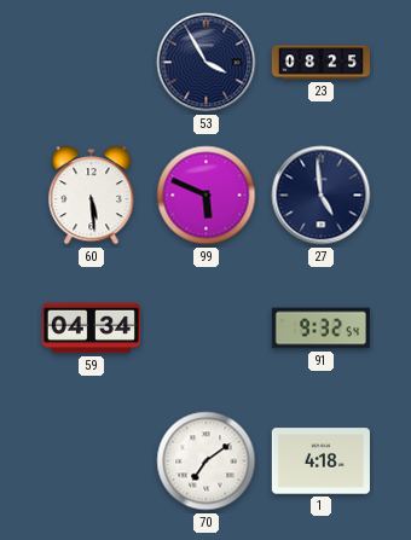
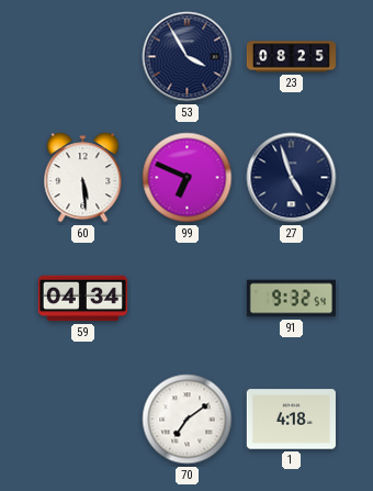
99: 5:49 -> 6:49 (188, 178)
27: 4:59 -> 4:57 (292, 178)
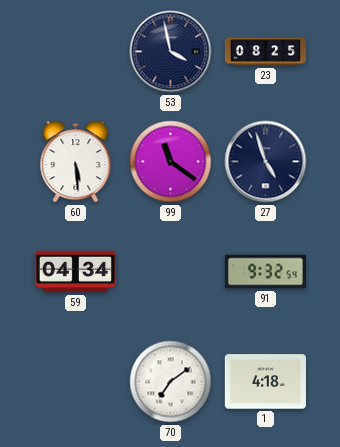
53: 3:55 -> 3:58 (171, 52)
99: 6:49 -> 11:21 (171, 162)
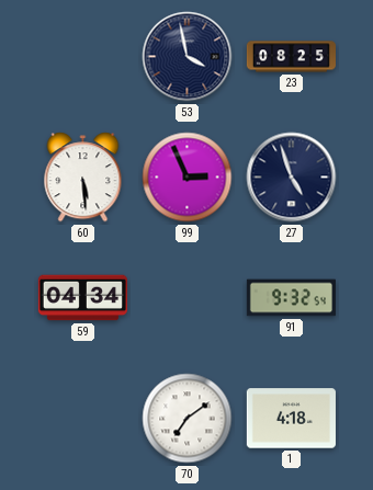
99: 11:21 -> 2:56 (188, 178)
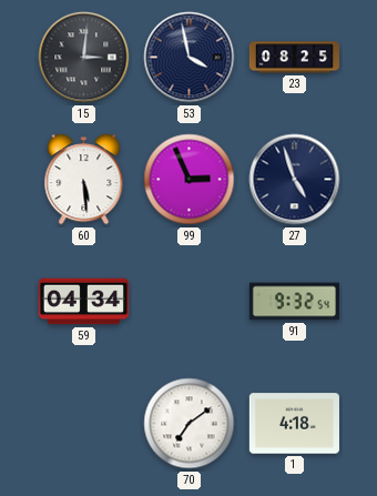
15: none -> 3:01 (84, 58)
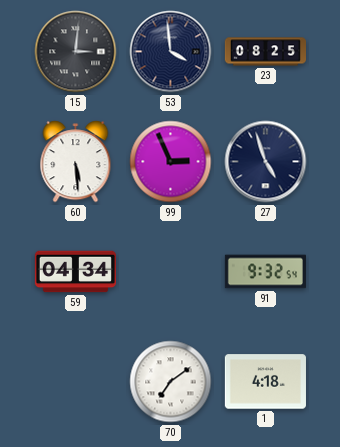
53: 3:58 -> 3:59 (171, 52)
